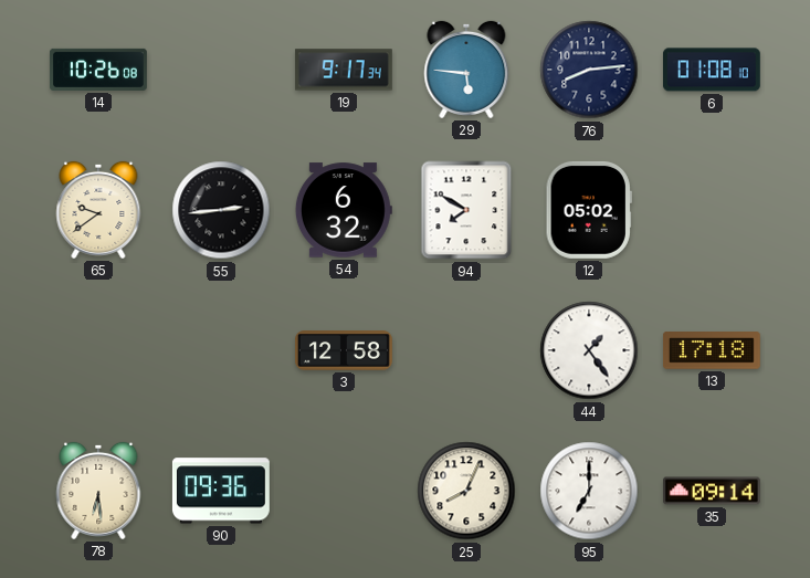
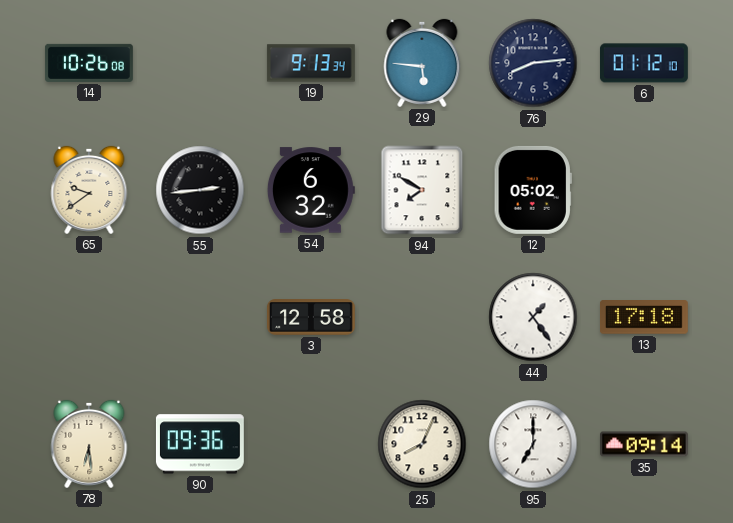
19: 9:17 -> 9:13 (311, 63)
6: 01:08 -> 01:12 (644, 63)
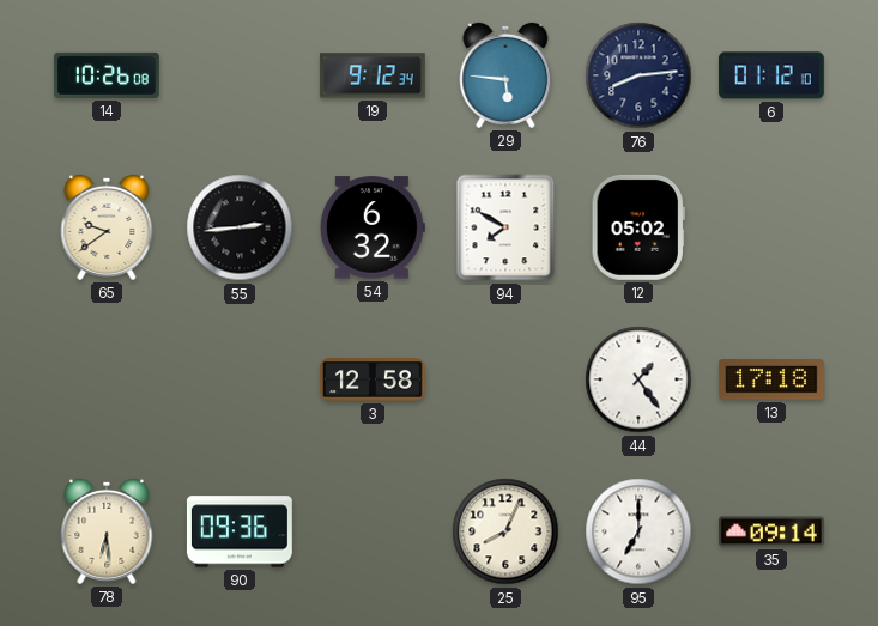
19: 9:13 -> 9:12 (373, 75)
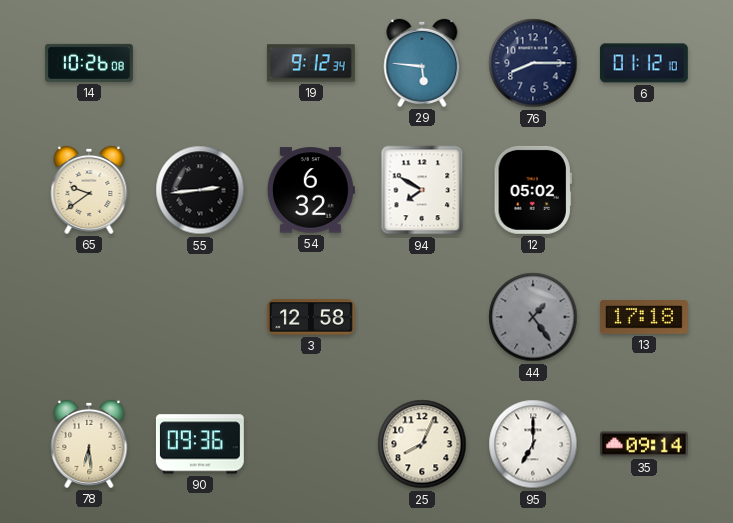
76: 8:14 -> 8:15 (533, 63)
44 dial: white -> grey (533, 317)
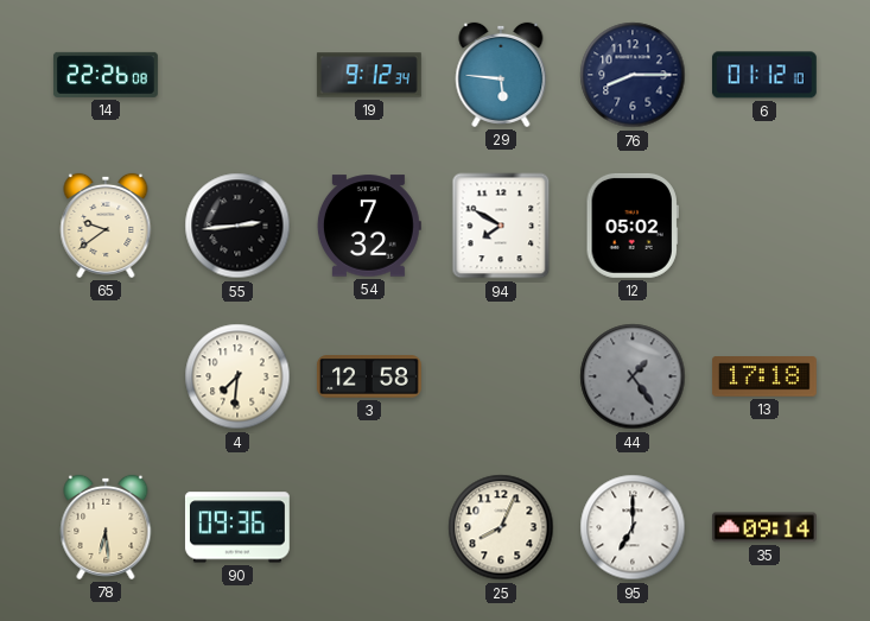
14: 10:26 -> 22:26 (106, 75)
54: 6:32 -> 7:32 (369, 226)
4: none -> 7:31 (237, 376)
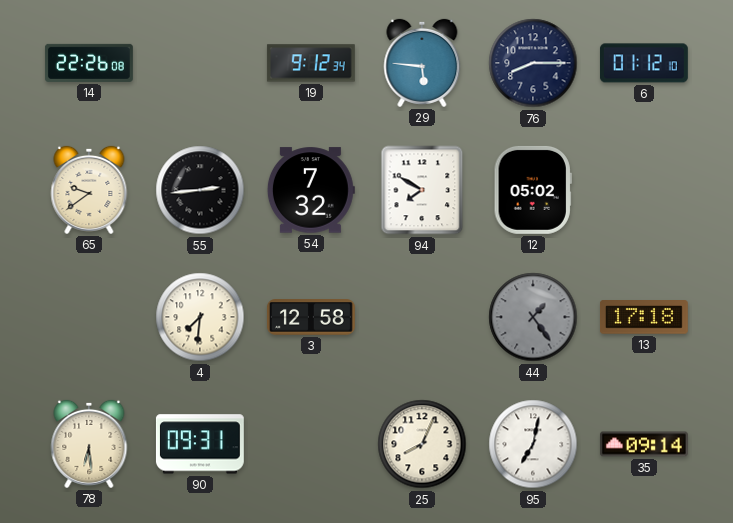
90: 09:36 -> 09:31 (200, 444)
95: 7:00 -> 7:02 (533, 444)
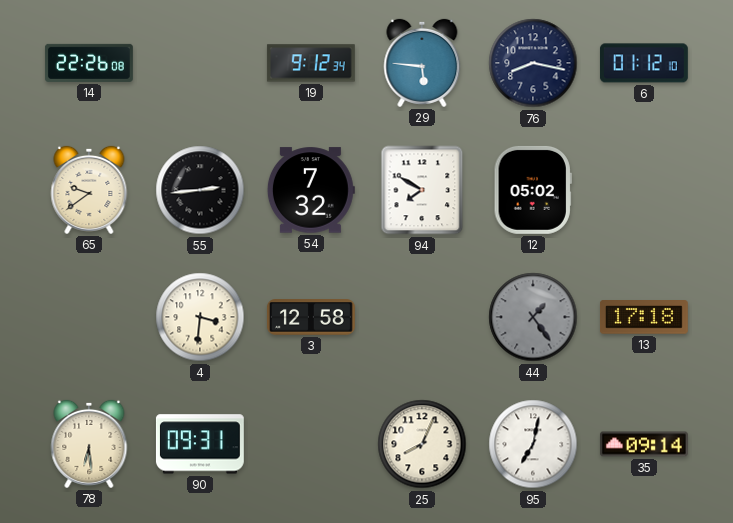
76: 8:15 -> 8:17 (533, 63)
4: 7:31 -> 3:31 (200, 317)
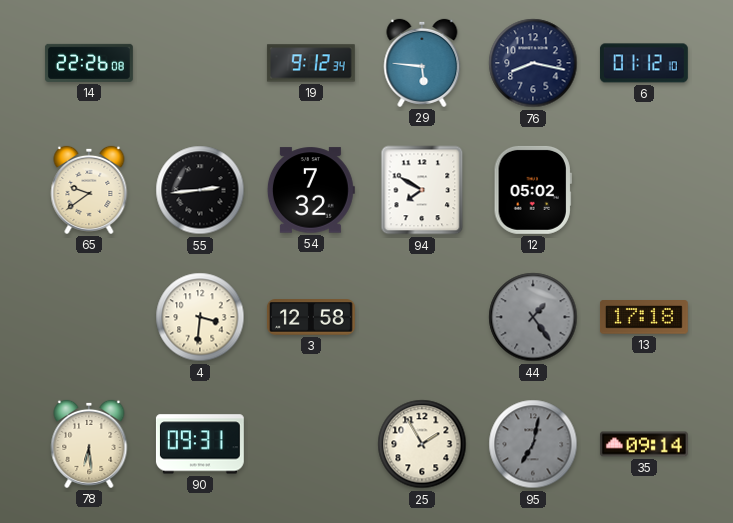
25: 8:04 -> 1:55 (422, 444)
95 dial: white -> grey (533, 444)
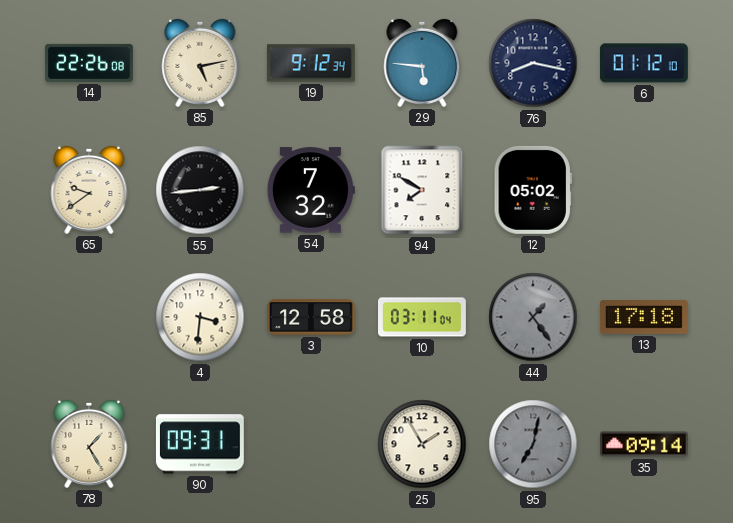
85: none -> 5:13 (200, 63)
10: none -> 03:11 (423, 317)
78: 6:29 -> 1:25 (89, 444)
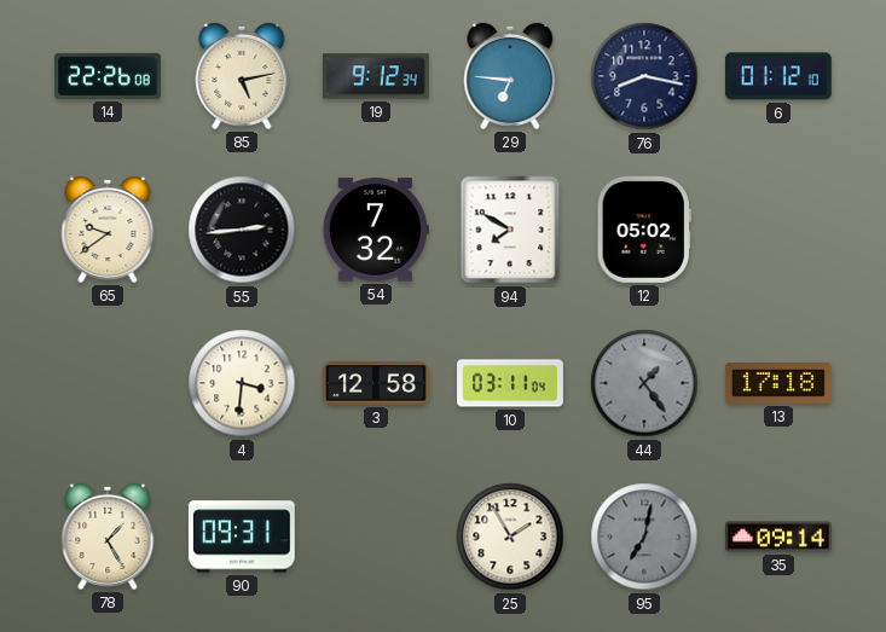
29: 5:46 -> 6:46 (510, 76)
